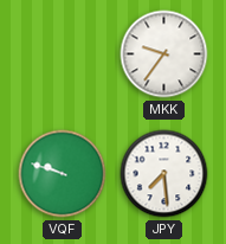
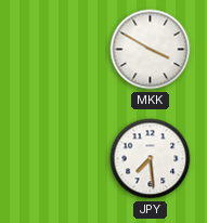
MKK: 9:36 -> 3:50 (151, 50)
VQF: 9:48 -> none (63, 174)
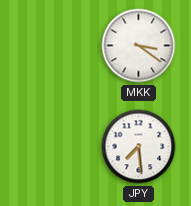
MKK: 3:50 -> 3:21 (139, 46)
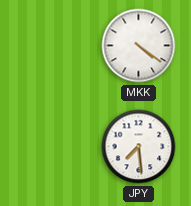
MKK: 3:21 -> 4:21 (139, 46)
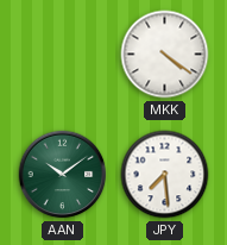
AAN: none -> 10:09 (63, 175)
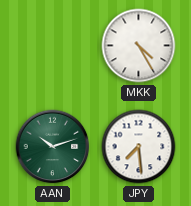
MKK: 4:21 -> 4:25 (139, 46)
AAN: 10:09 -> 10:12 (53, 147)
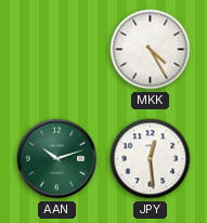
JPY: 7:29 -> 12:29 (151, 159)
